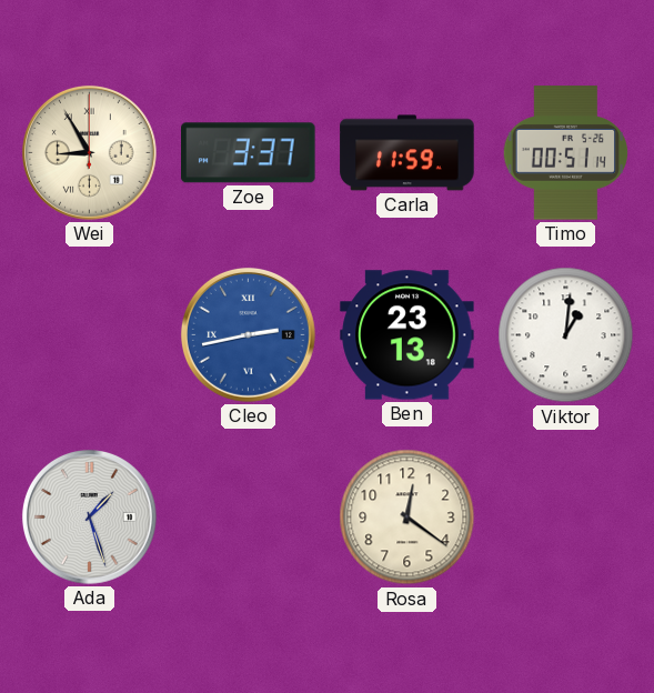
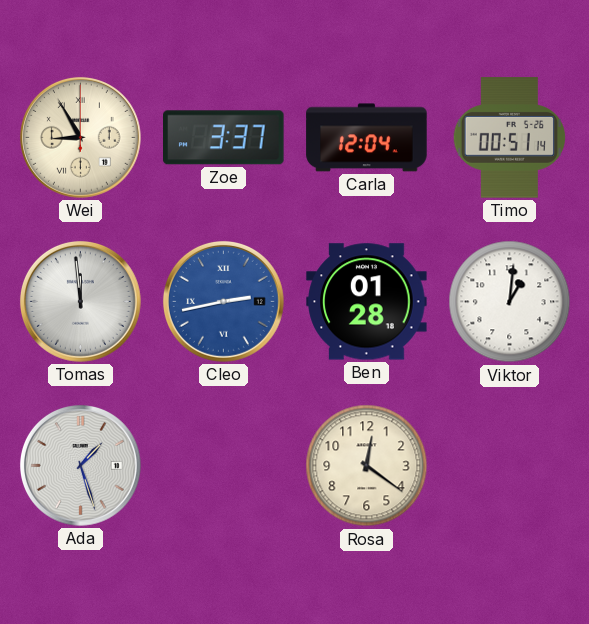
Carla: 11:59 -> 12:04 (367, 138)
Tomas: none -> 11:59 (80, 301)
Ben: 23:13 -> 01:28 (367, 302)
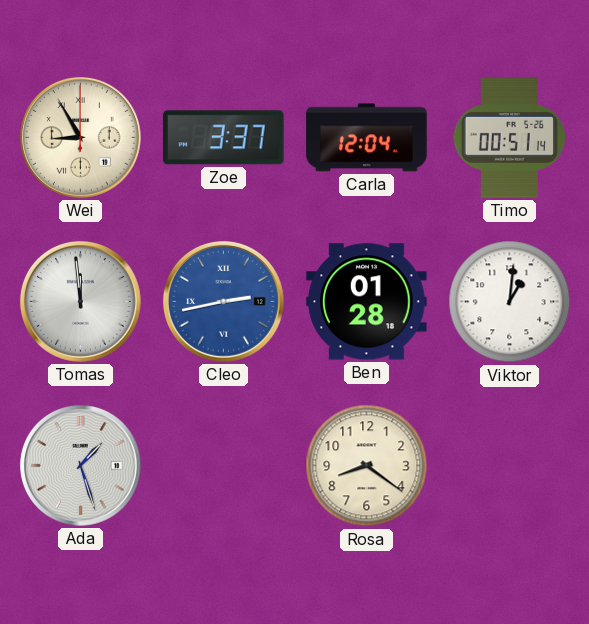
Rosa: 12:21 -> 8:21 (367, 466)
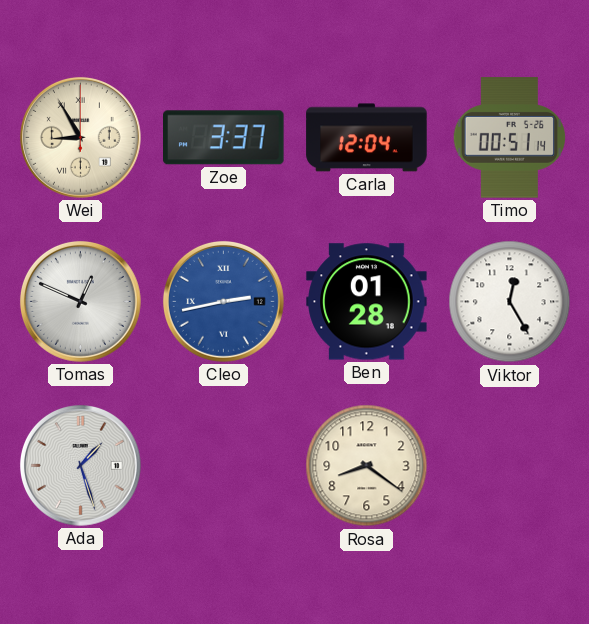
Tomas: 11:59 -> 12:49 (80, 301)
Viktor: 1:01 -> 12:25 (510, 302)
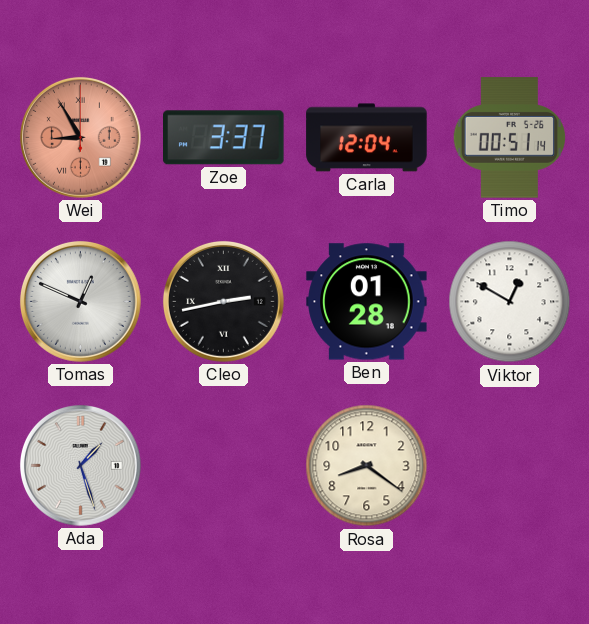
Wei dial: cream -> salmon (80, 137)
Cleo dial: blue -> black (223, 301)
Viktor: 12:25 -> 12:50 (510, 302)
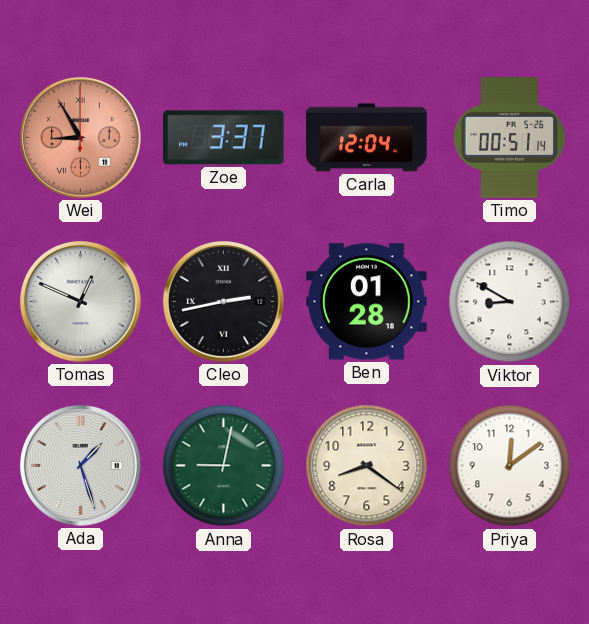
Viktor: 12:50 -> 8:50 (510, 302)
Anna: none -> 9:02 (224, 466)
Priya: none -> 12:09 (510, 466)
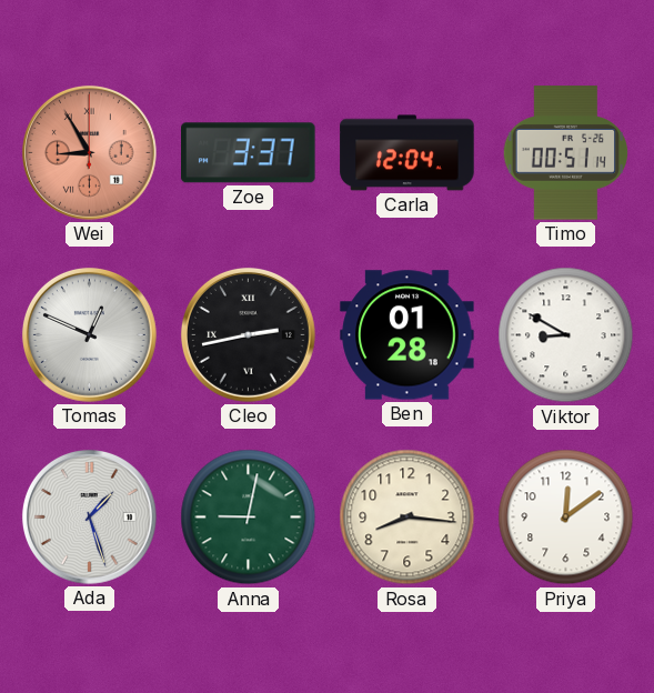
Rosa: 8:21 -> 8:16 (408, 518)
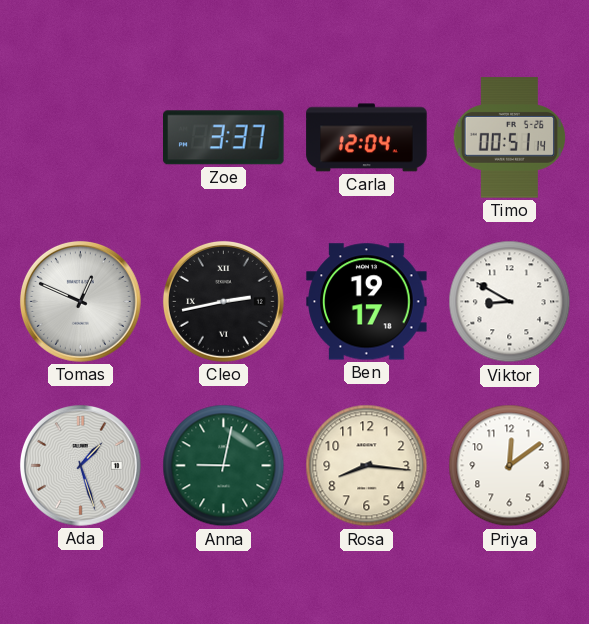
Wei: 8:55 -> none (89, 152)
Ben: 01:28 -> 19:17 (367, 302)
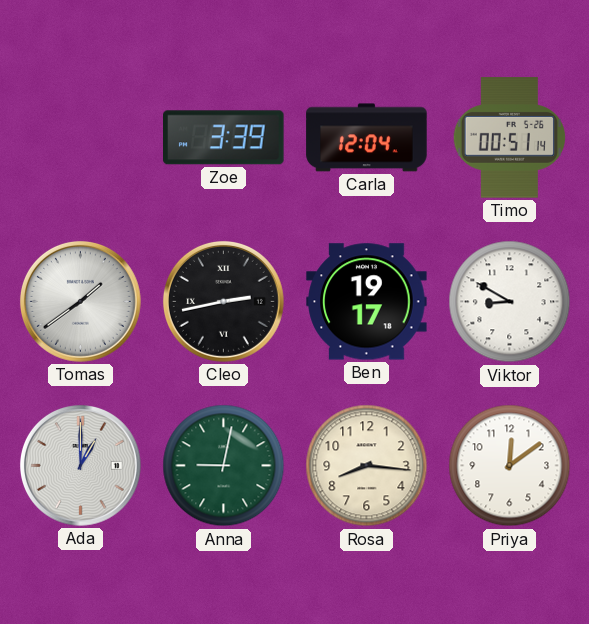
Zoe: 3:37 -> 3:39 (224, 138)
Tomas: 12:49 -> 1:39 (80, 301)
Ada: 1:27 -> 1:00 (80, 465)
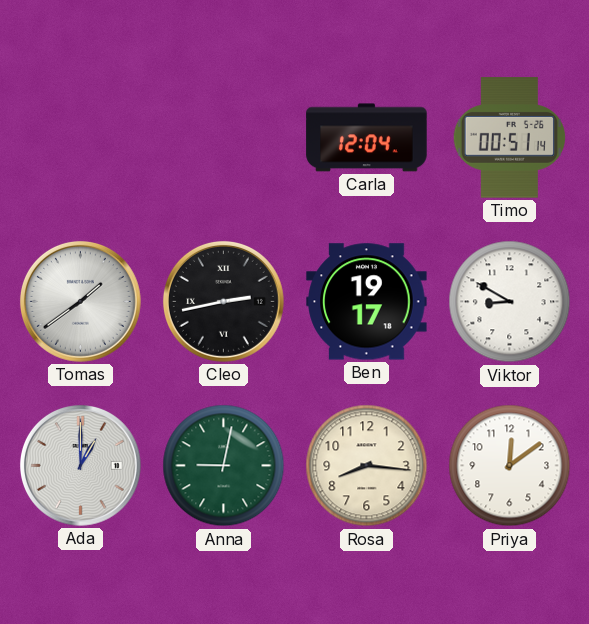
Zoe: 3:39 -> none (224, 138)
